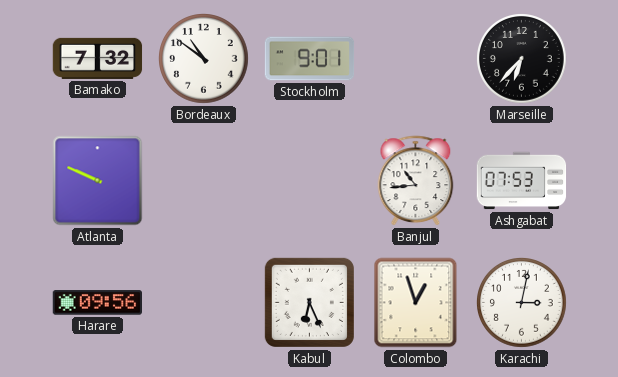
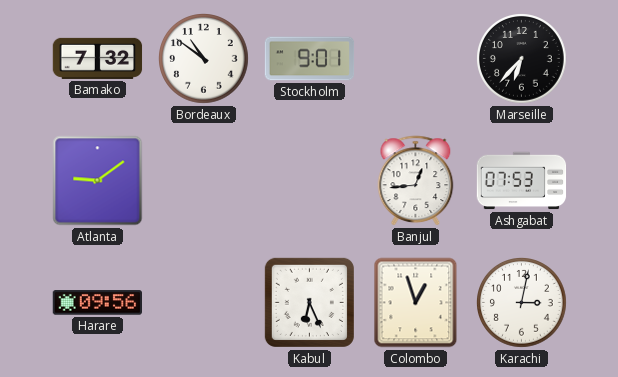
Atlanta: 9:49 -> 9:09 (98, 181)
Banjul: 10:44 -> 12:44 (416, 181)
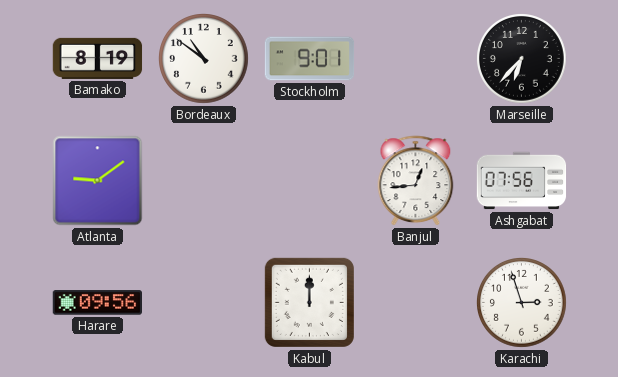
Bamako: 7:32 -> 8:19 (98, 58)
Ashgabat: 07:53 -> 07:56 (522, 181)
Kabul: 6:26 -> 12:00 (309, 302)
Colombo: 12:57 -> none (416, 303)
Karachi: 3:02 -> 2:57 (522, 303)
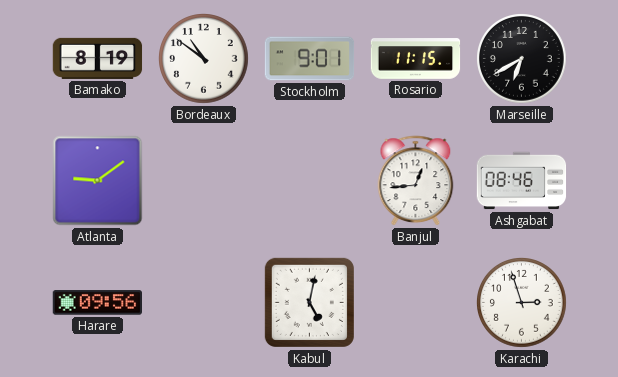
Rosario: none -> 11:15 (416, 59)
Marseille: 6:37 -> 6:40 (522, 59)
Ashgabat: 07:56 -> 08:46 (522, 181)
Kabul: 12:00 -> 5:02 (309, 302)
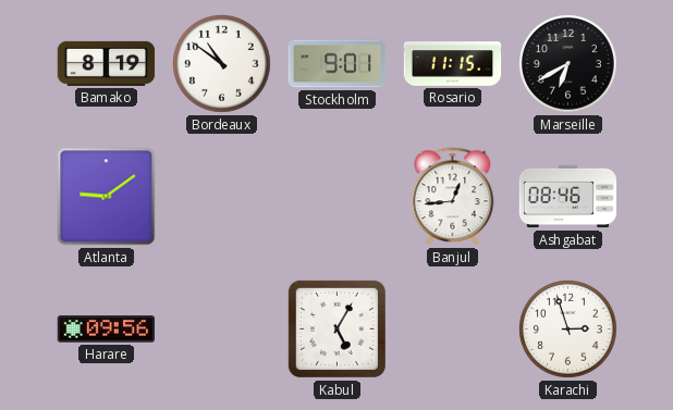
Kabul: 5:02 -> 5:05 (337, 328)
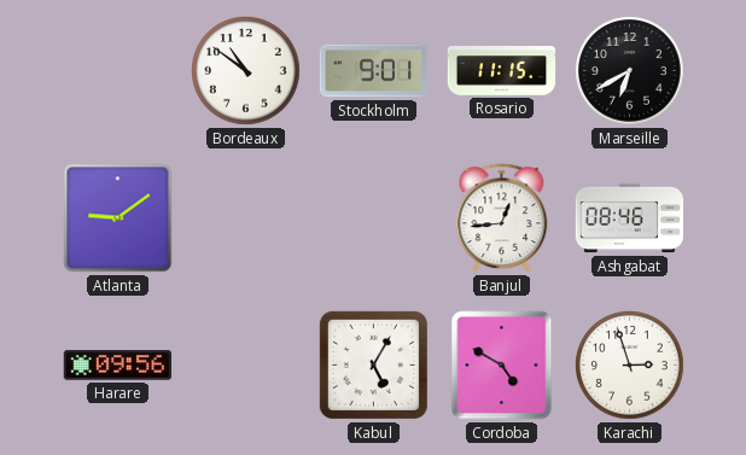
Bamako: 8:19 -> none (107, 63)
Cordoba: none -> 4:50 (502, 366)
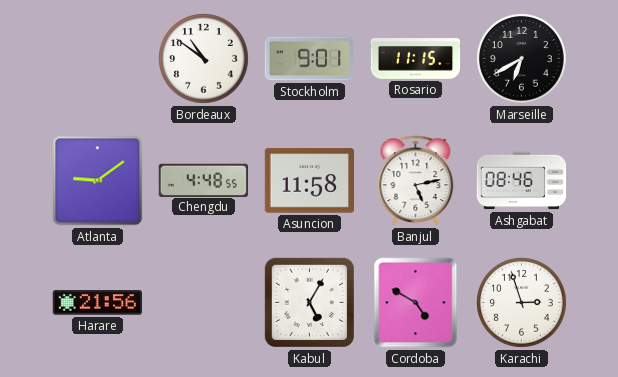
Chengdu: none -> 4:48 (203, 180)
Asuncion: none -> 11:58 (310, 181)
Banjul: 12:44 -> 5:13 (416, 181)
Harare: 09:56 -> 21:56 (97, 303)
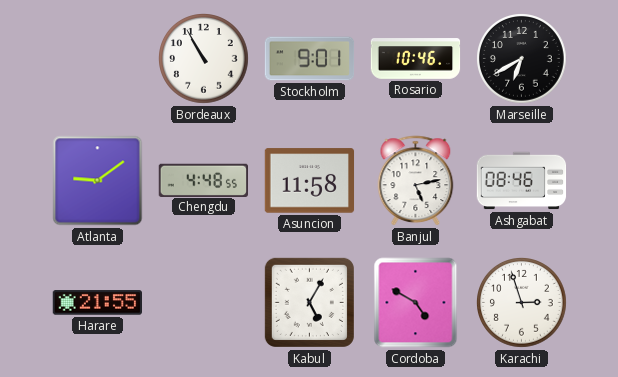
Bordeaux: 10:51 -> 10:55 (204, 59)
Rosario: 11:15 -> 10:46 (416, 59)
Harare: 21:56 -> 21:55 (97, 303)
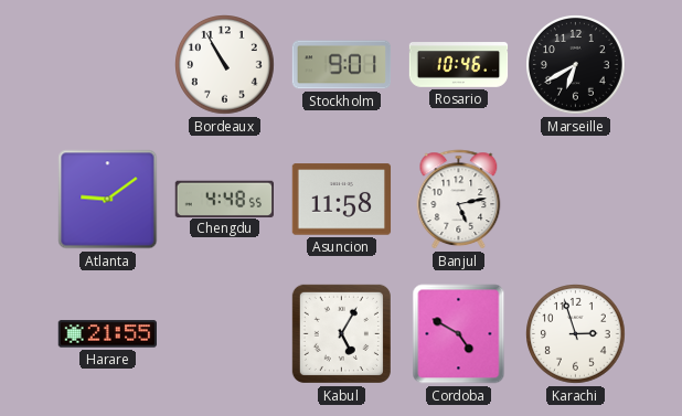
Ashgabat: 08:46 -> none (522, 181)
